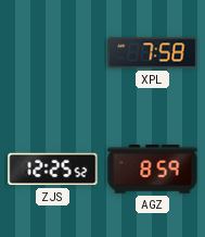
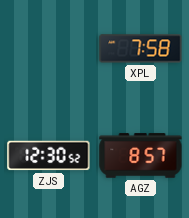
ZJS: 12:25 -> 12:30 (49, 156)
AGZ: 8:59 -> 8:57 (141, 156)
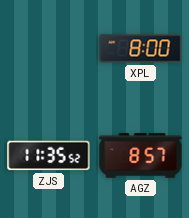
XPL: 7:58 -> 8:00 (141, 49)
ZJS: 12:30 -> 11:35 (49, 156)
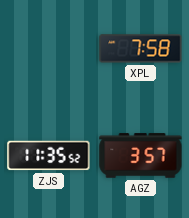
XPL: 8:00 -> 7:58 (141, 49)
AGZ: 8:57 -> 3:57 (141, 156)
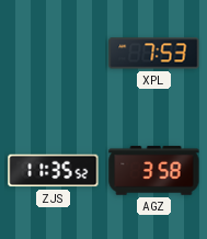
XPL: 7:58 -> 7:53 (154, 54)
AGZ: 3:57 -> 3:58 (154, 171)
